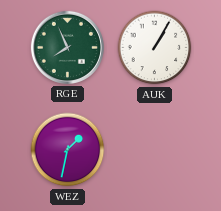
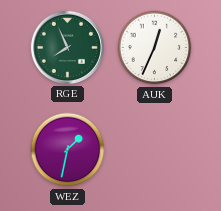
AUK: 1:05 -> 12:34 (155, 48)
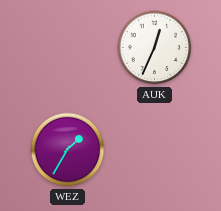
RGE: 7:56 -> none (67, 47)
WEZ: 1:32 -> 1:35 (68, 150)
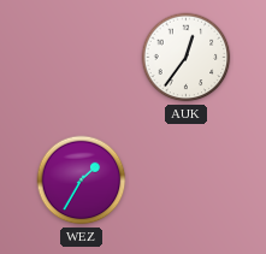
AUK: 12:34 -> 12:36 (187, 58)
